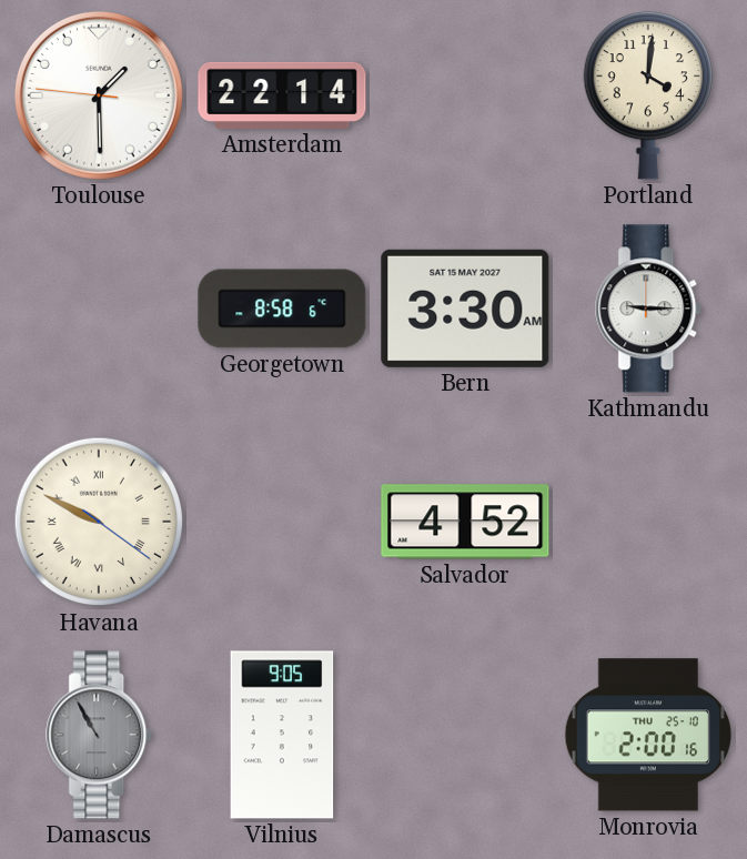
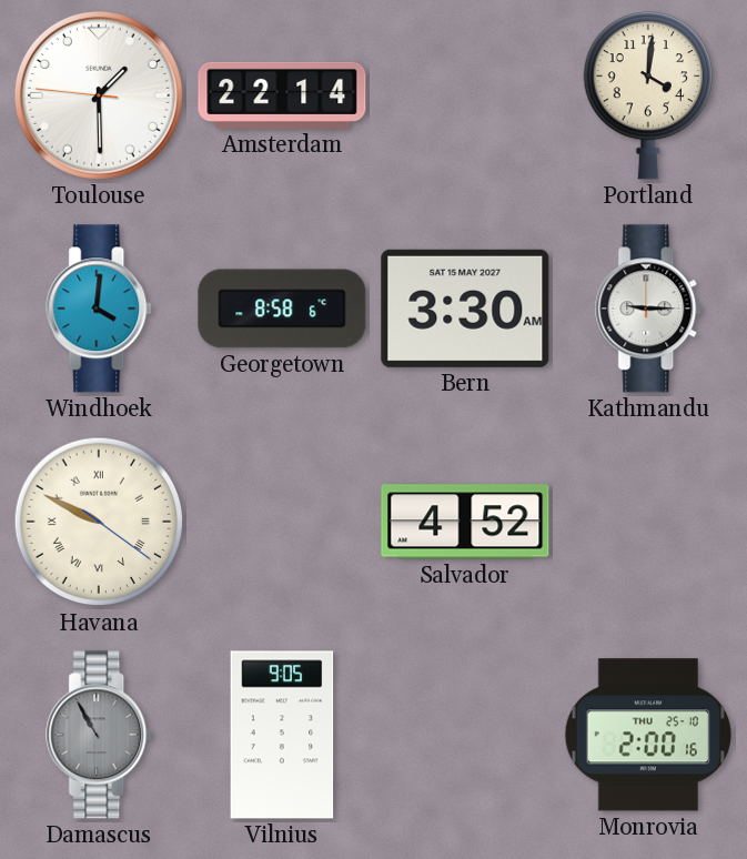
Windhoek: none -> 4:01 (100, 309)
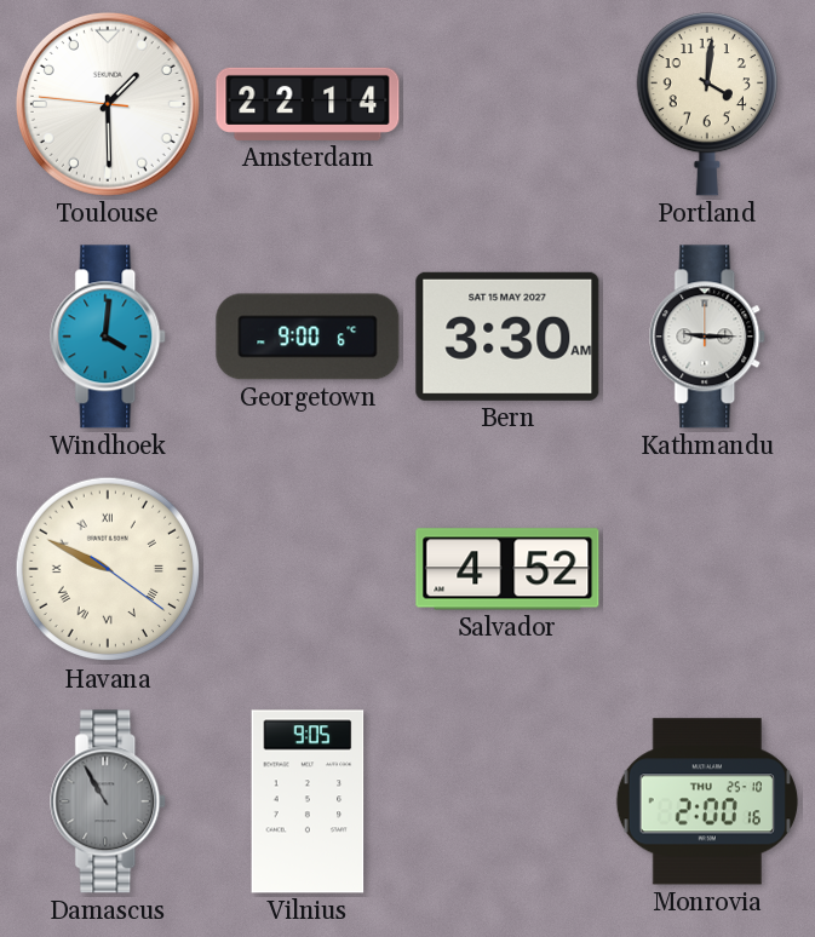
Georgetown: 8:58 -> 9:00 (308, 337)
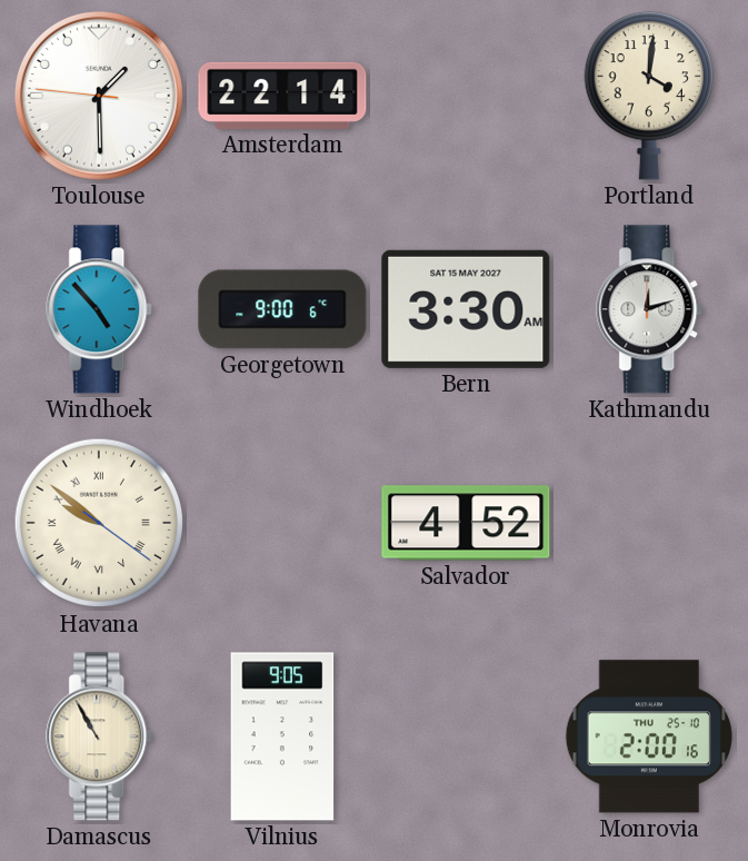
Windhoek: 4:01 -> 4:53 (100, 309)
Kathmandu: 9:15 -> 12:12 (650, 309)
Havana: 9:49 -> 9:51 (99, 523)
Damascus dial: grey -> cream (100, 736)
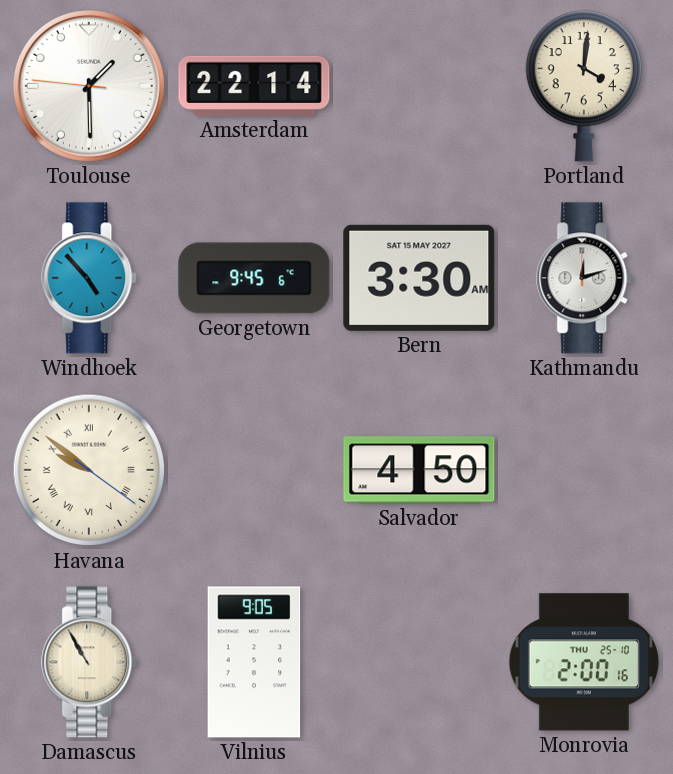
Georgetown: 9:00 -> 9:45 (254, 278)
Salvador: 4:52 -> 4:50 (419, 470)
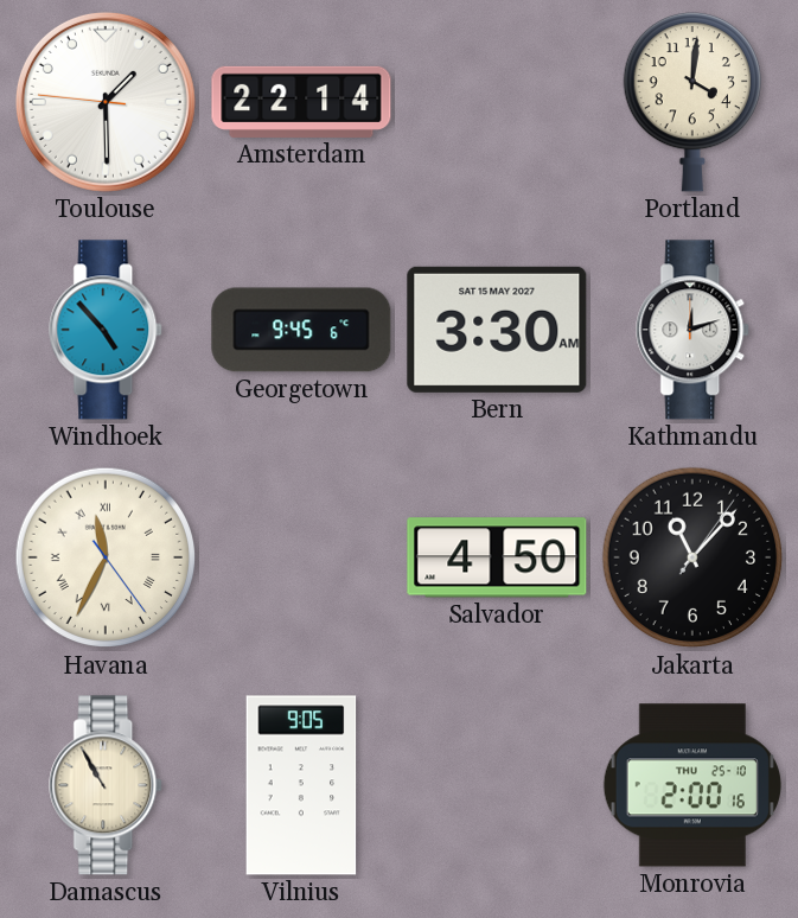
Havana: 9:51 -> 11:34 (106, 557)
Jakarta: none -> 11:07 (692, 557)
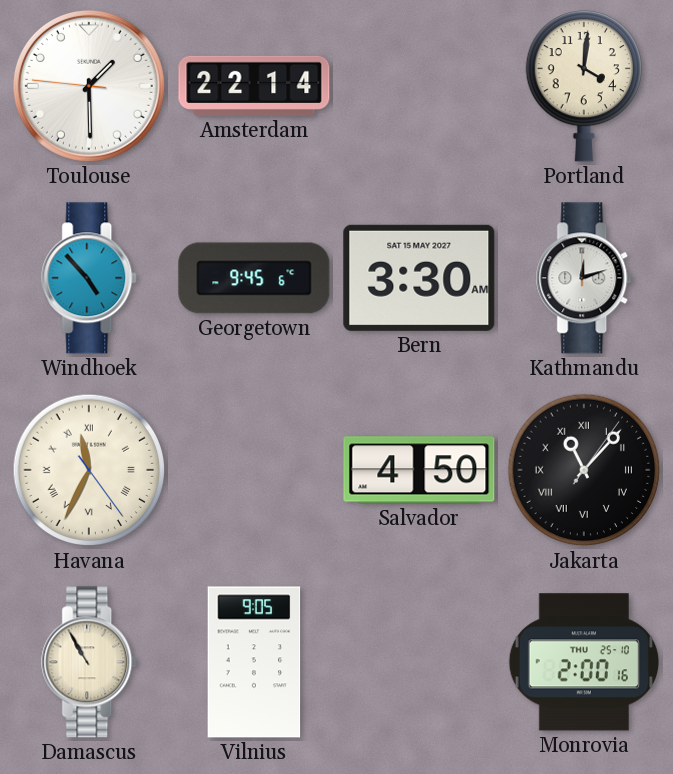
Jakarta numerals: Arabic -> Roman (584, 470)
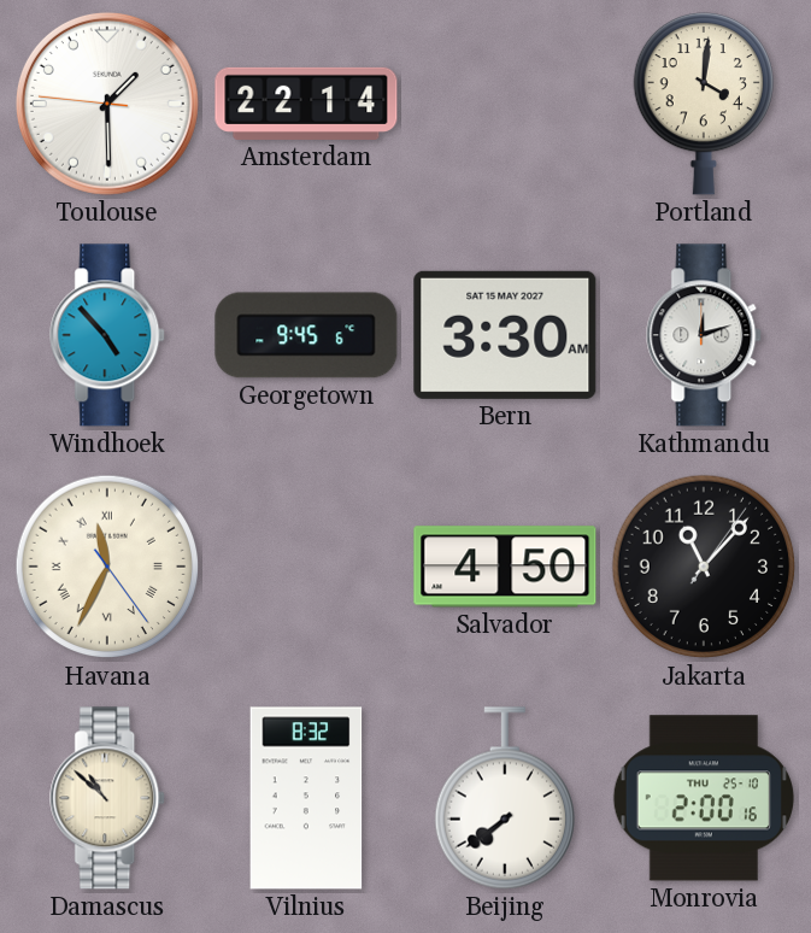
Jakarta numerals: Roman -> Arabic (704, 567)
Damascus: 10:55 -> 10:52 (108, 798)
Vilnius: 9:05 -> 8:32 (306, 798)
Beijing: none -> 7:39 (504, 798)
